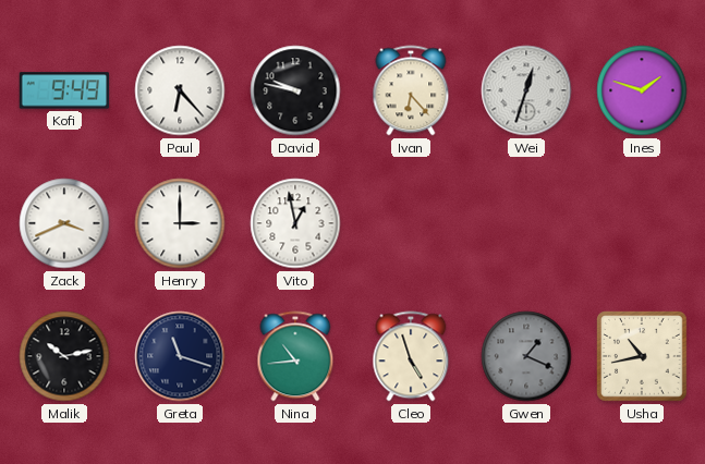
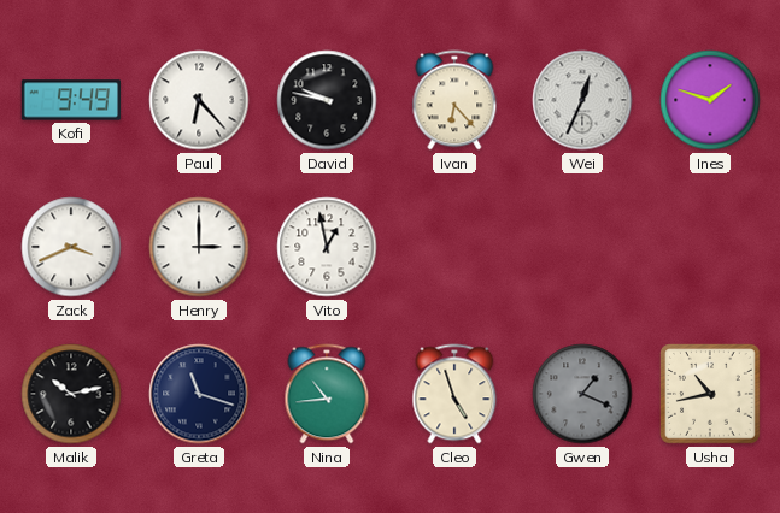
Wei: 12:33 -> 12:34 (582, 100)
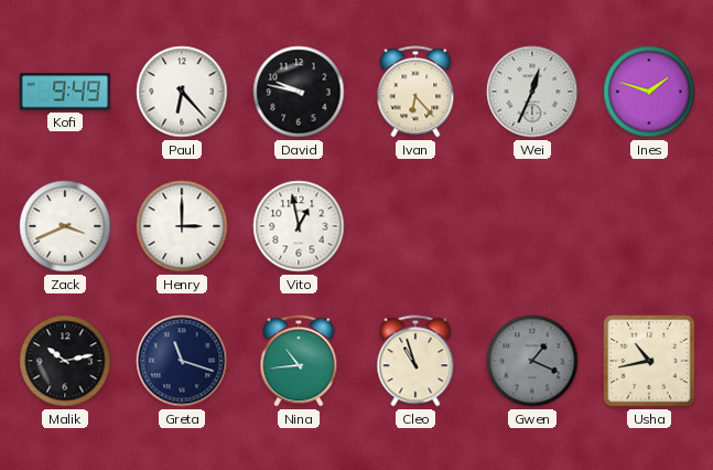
Cleo: 4:57 -> 10:57 (415, 361)
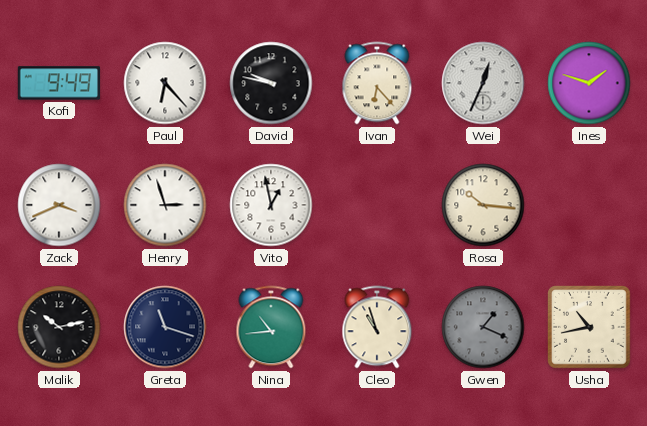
Henry: 3:00 -> 2:57 (165, 205)
Rosa: none -> 10:16 (483, 205)
